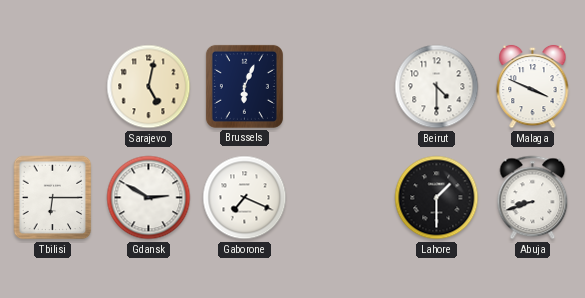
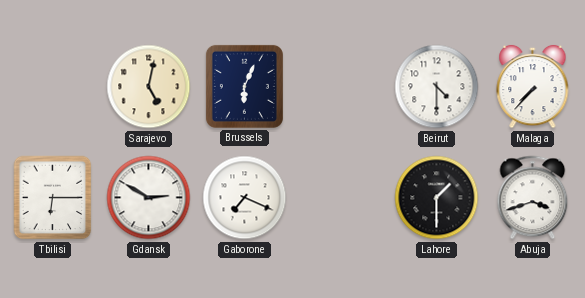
Malaga: 3:49 -> 7:37 (533, 87)
Abuja: 8:42 -> 3:42 (533, 198)
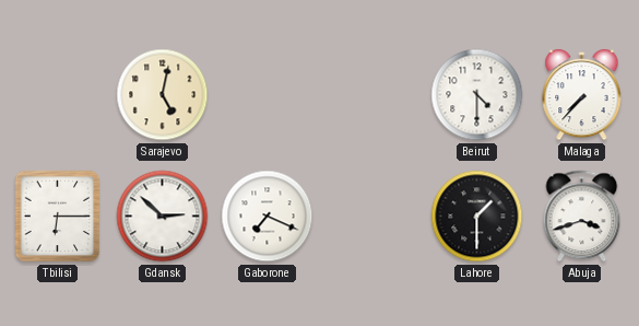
Brussels: 6:04 -> none (244, 86)
Gdansk: 2:50 -> 2:52 (163, 217)
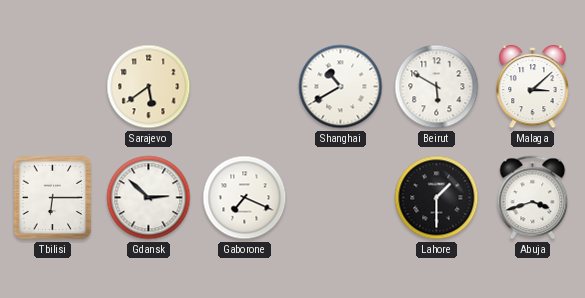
Sarajevo: 5:02 -> 5:39 (149, 87)
Shanghai: none -> 10:40 (341, 87)
Beirut: 4:30 -> 5:50 (437, 87)
Malaga: 7:37 -> 3:08 (533, 87)
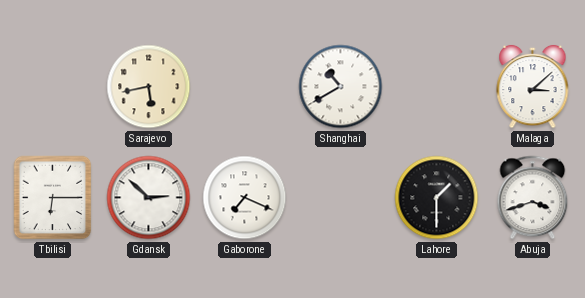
Sarajevo: 5:39 -> 5:43 (149, 87)
Beirut: 5:50 -> none (437, 87)
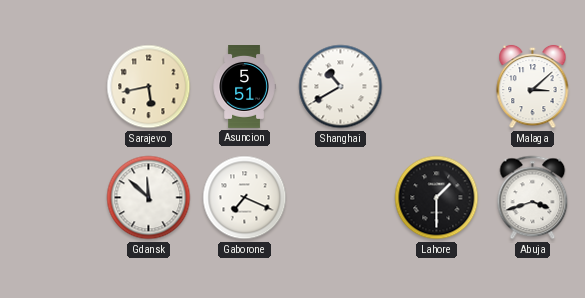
Asuncion: none -> 5:51 (244, 87)
Tbilisi: 6:15 -> none (53, 198)
Gdansk: 2:52 -> 11:52 (149, 198)
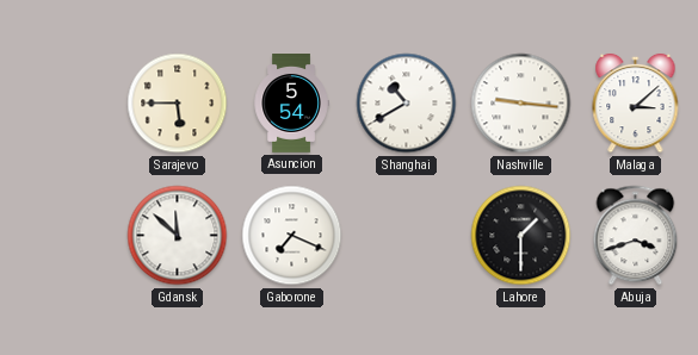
Sarajevo: 5:43 -> 5:45 (178, 104)
Asuncion: 5:51 -> 5:54 (291, 104)
Nashville: none -> 9:16 (521, 104)
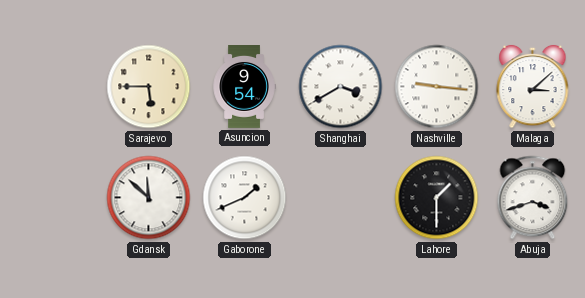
Asuncion: 5:54 -> 9:54 (244, 87)
Shanghai: 10:40 -> 3:40 (341, 87)
Gaborone: 7:19 -> 1:41 (245, 198)
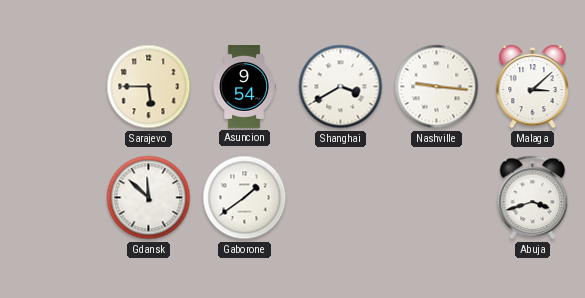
Gaborone: 1:41 -> 1:39 (245, 198)
Lahore: 1:30 -> none (437, 198)
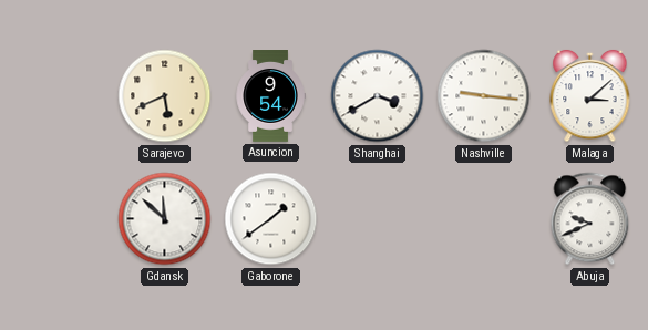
Sarajevo: 5:45 -> 5:41 (165, 96)
Abuja: 3:42 -> 9:41 (590, 219)
